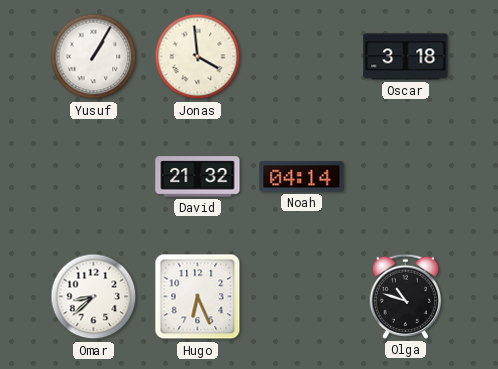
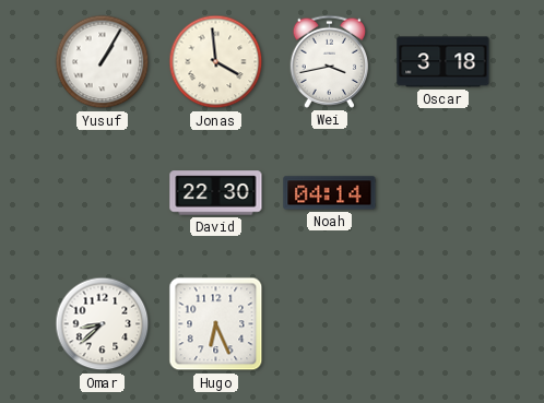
Wei: none -> 3:43 (329, 61)
David: 21:32 -> 22:30 (216, 193)
Olga: 10:48 -> none (405, 296)
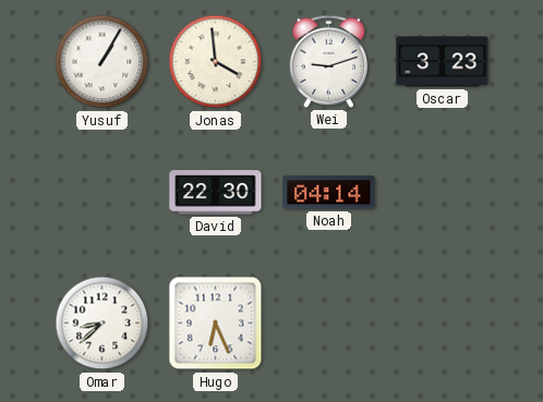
Wei: 3:43 -> 9:12 (328, 61)
Oscar: 3:18 -> 3:23 (443, 62)
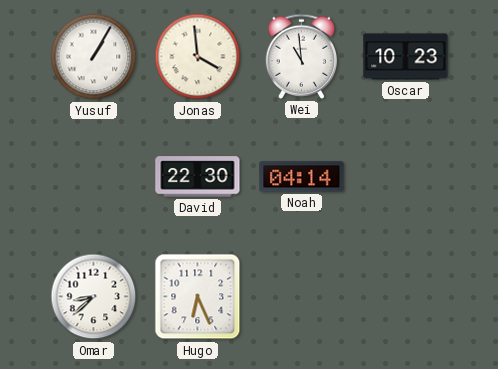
Wei: 9:12 -> 10:59 (301, 56)
Oscar: 3:23 -> 10:23 (406, 57)
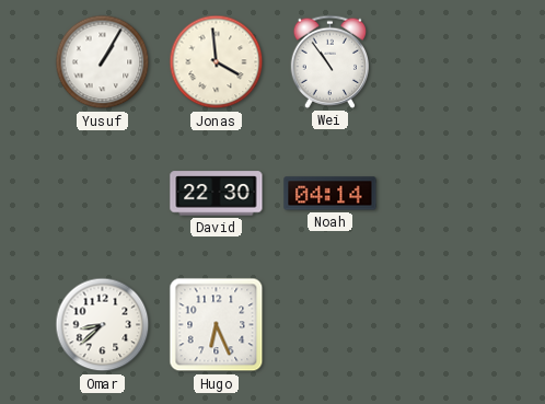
Wei: 10:59 -> 10:54 (329, 61)
Oscar: 10:23 -> none (406, 57)
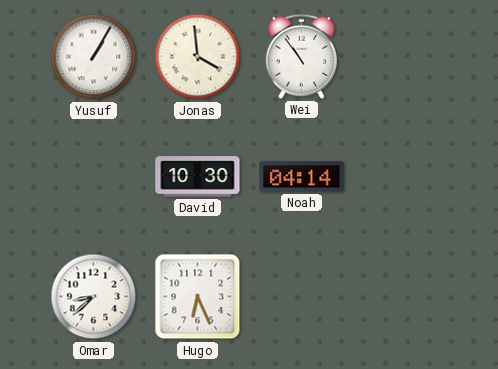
David: 22:30 -> 10:30 (198, 177)
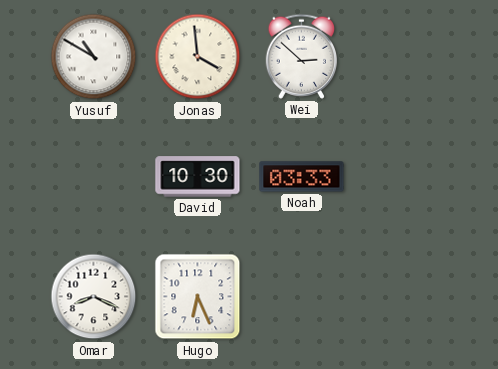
Yusuf: 1:05 -> 10:50 (94, 57)
Wei: 10:54 -> 2:52 (301, 56)
Noah: 04:14 -> 03:33 (302, 177)
Omar: 8:38 -> 8:19 (94, 297)
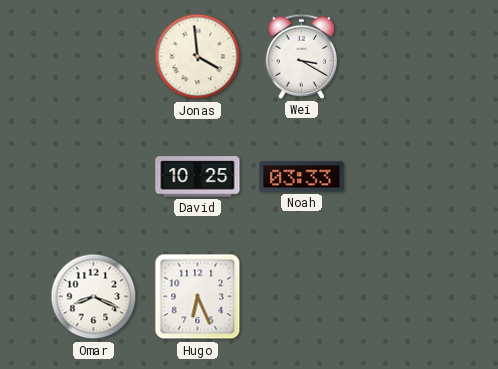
Yusuf: 10:50 -> none (94, 57)
Wei: 2:52 -> 3:20 (301, 56)
David: 10:30 -> 10:25 (198, 177)
